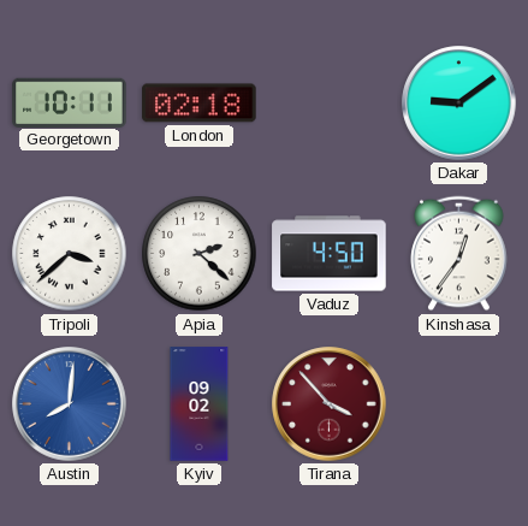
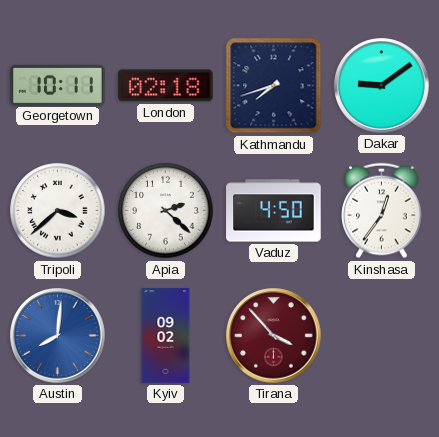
Kathmandu: none -> 7:42 (274, 86)
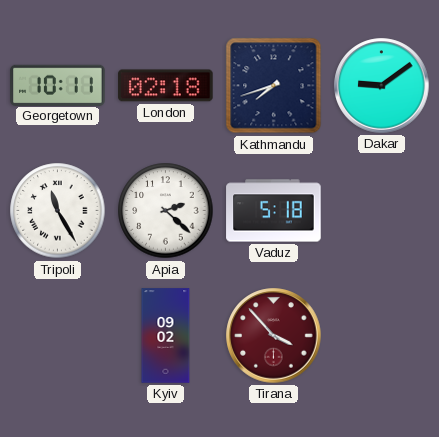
Tripoli: 3:38 -> 11:25 (58, 211)
Vaduz: 4:50 -> 5:18 (274, 211)
Kinshasa: 12:36 -> none (382, 211)
Austin: 8:01 -> none (58, 336)
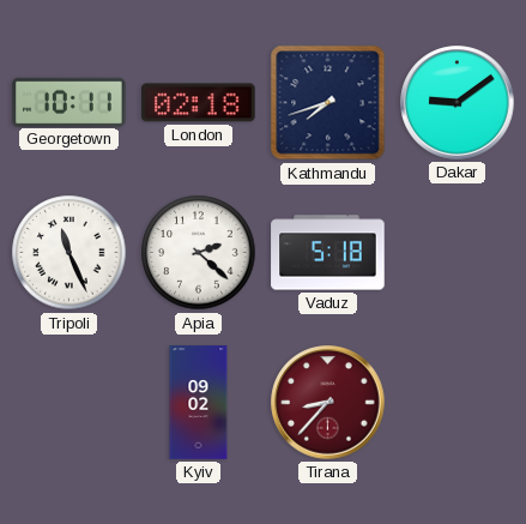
Tripoli: 11:25 -> 11:26 (69, 253)
Tirana: 3:53 -> 8:37 (328, 403)
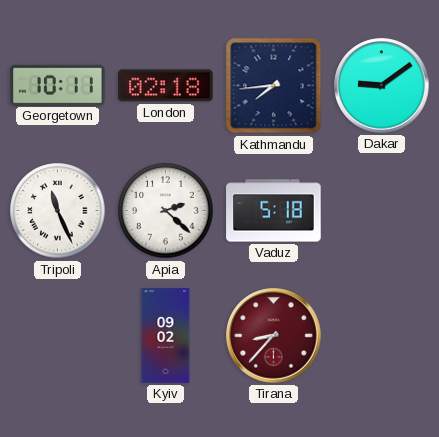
Kathmandu: 7:42 -> 7:44 (274, 86)
